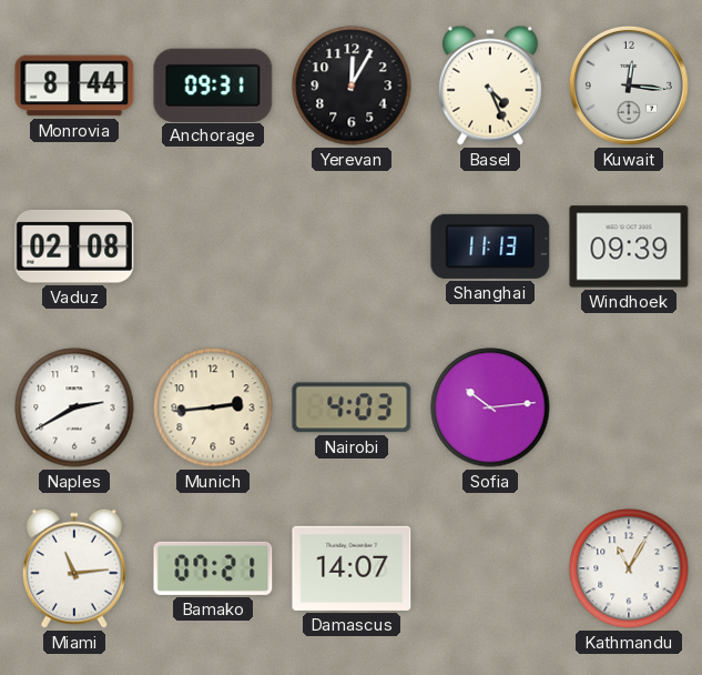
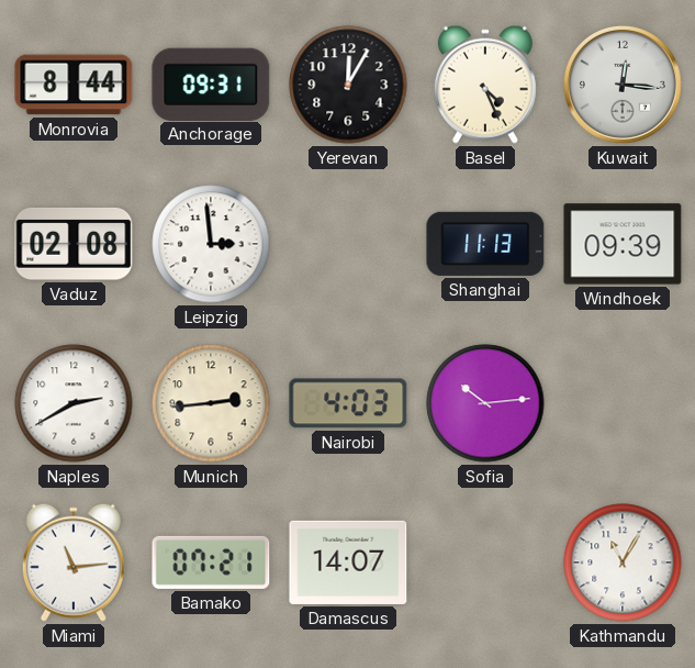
Leipzig: none -> 2:59 (211, 244)
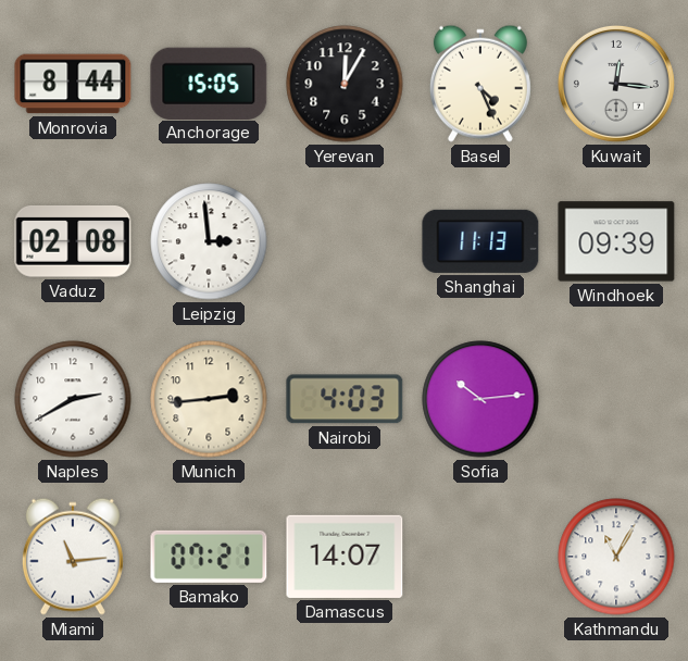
Anchorage: 09:31 -> 15:05 (209, 83)
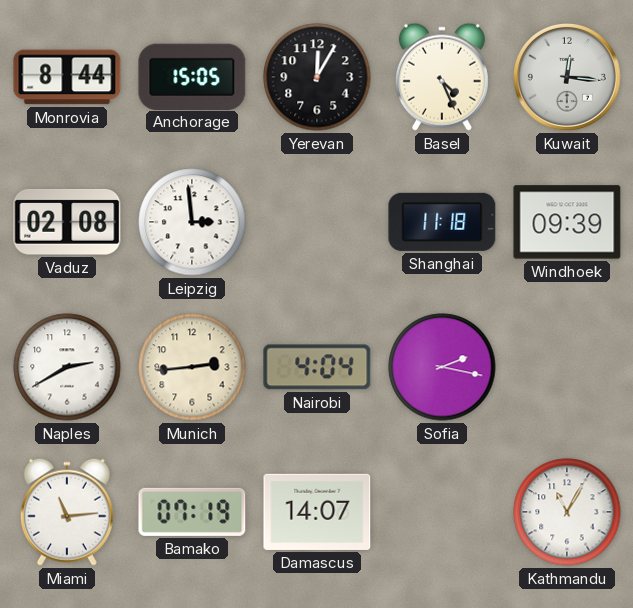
Shanghai: 11:13 -> 11:18 (442, 222)
Nairobi: 4:03 -> 4:04 (317, 367)
Sofia: 10:14 -> 2:17 (442, 367)
Bamako: 07:21 -> 07:19 (192, 512)
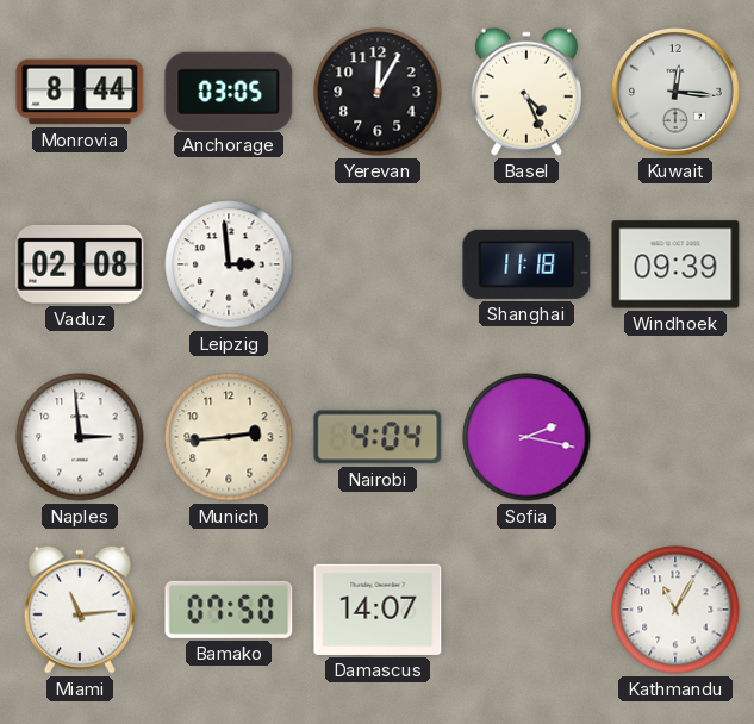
Anchorage: 15:05 -> 03:05 (229, 90)
Naples: 2:40 -> 2:59 (80, 437)
Bamako: 07:19 -> 07:50 (229, 610)
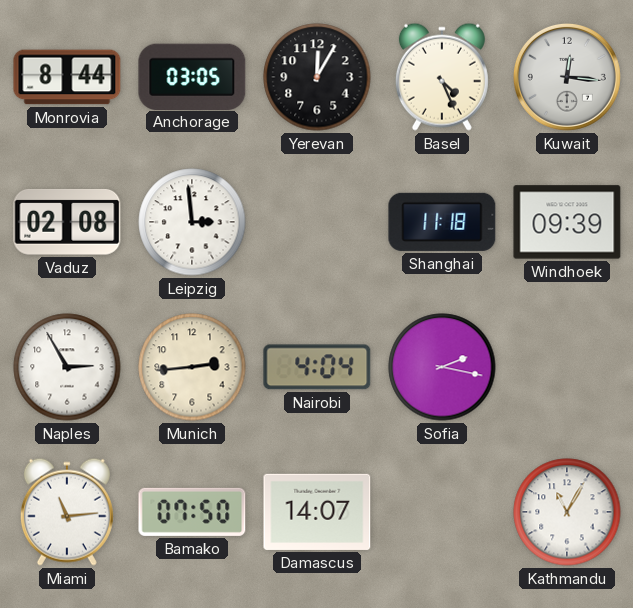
Naples: 2:59 -> 2:55 (67, 367)
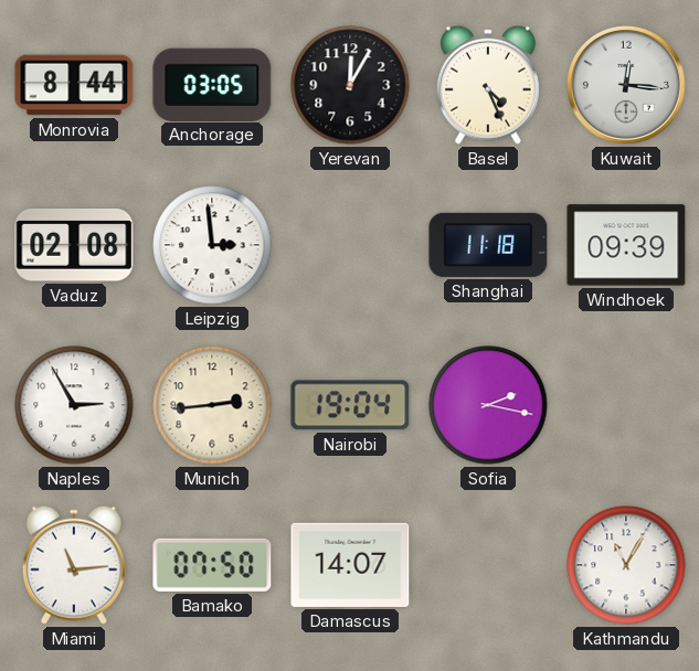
Nairobi: 4:04 -> 19:04 (350, 405)
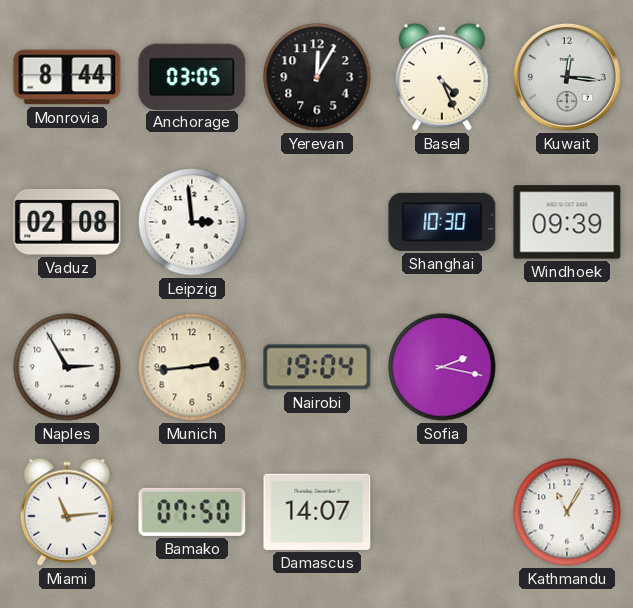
Shanghai: 11:18 -> 10:30 (442, 222)
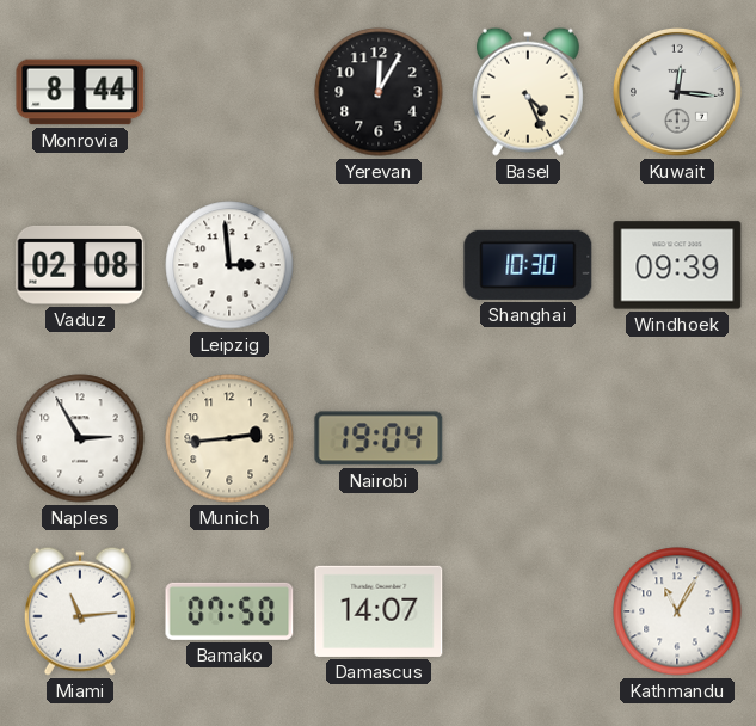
Anchorage: 03:05 -> none (192, 76)
Sofia: 2:17 -> none (442, 367)
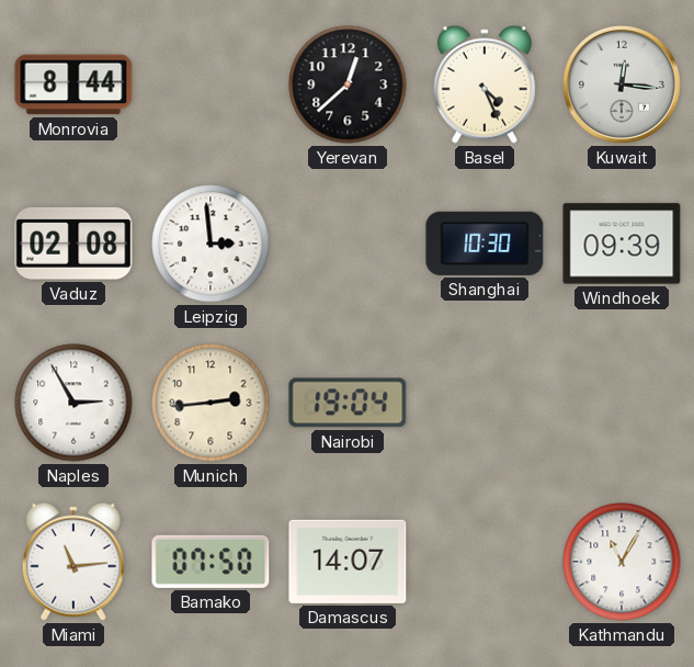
Yerevan: 12:05 -> 12:38 (348, 84)
